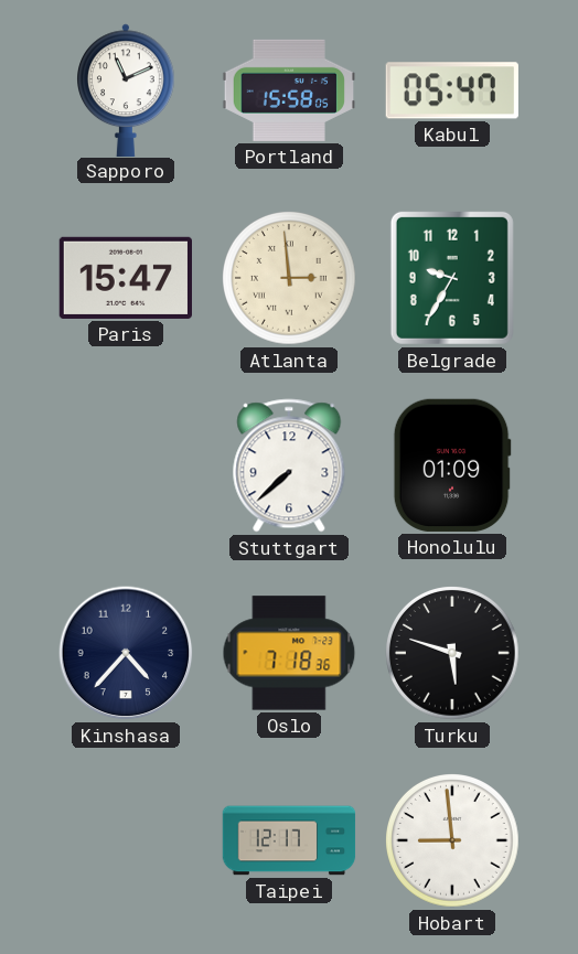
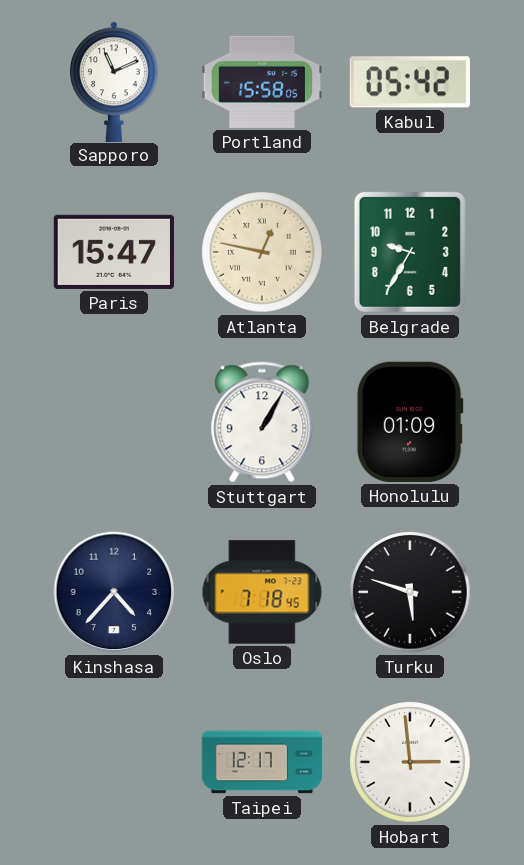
Kabul: 05:47 -> 05:42 (410, 82)
Atlanta: 2:59 -> 12:47 (263, 253)
Stuttgart: 7:38 -> 1:05 (262, 422)
Oslo: 7:18:36 -> 7:18:45 (262, 592)
Hobart: 8:59 -> 2:59 (411, 763)
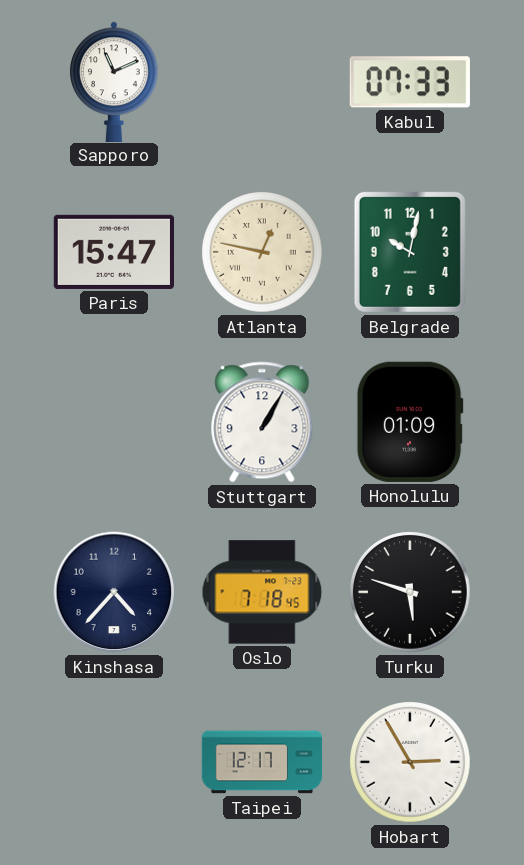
Portland: 15:58 -> none (261, 82)
Kabul: 05:42 -> 07:33 (410, 82)
Belgrade: 9:35 -> 10:02 (410, 252)
Hobart: 2:59 -> 2:55 (411, 763)
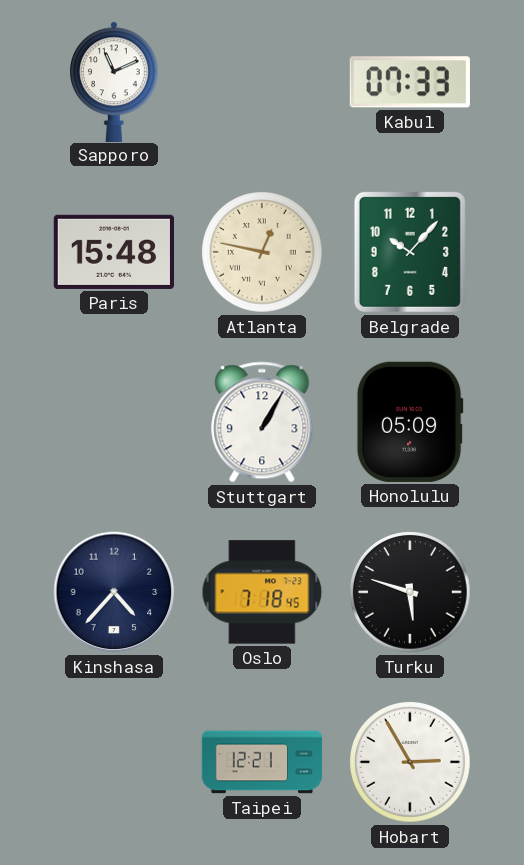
Paris: 15:47 -> 15:48 (113, 252)
Belgrade: 10:02 -> 10:07 (410, 252)
Honolulu: 01:09 -> 05:09 (410, 422)
Taipei: 12:17 -> 12:21 (262, 762)
